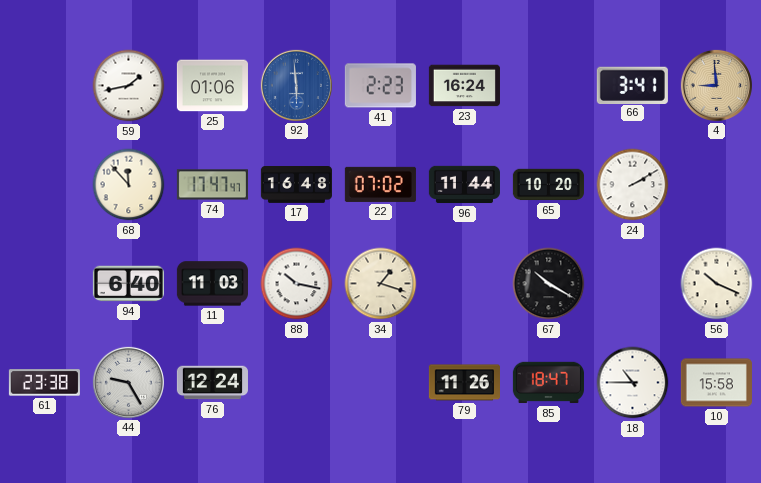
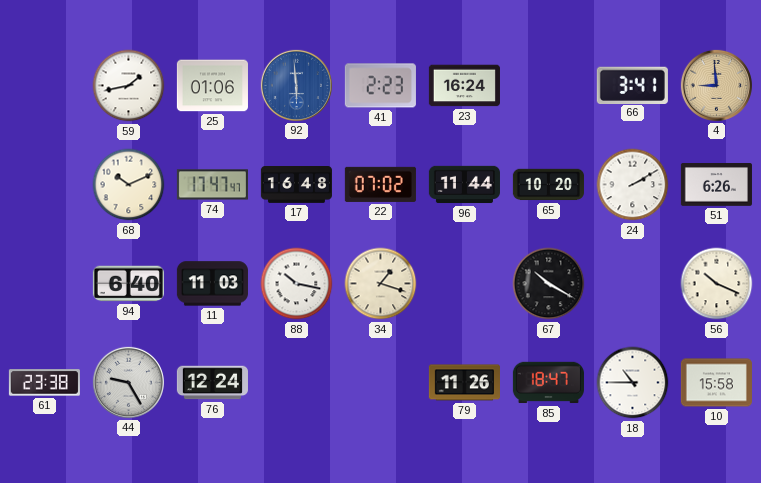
68: 11:53 -> 10:11 (129, 185)
51: none -> 6:26 (716, 185)
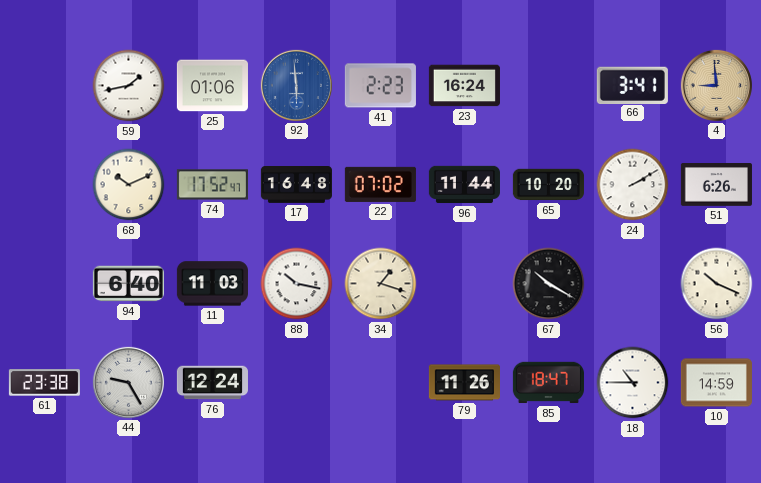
74: 17:47 -> 17:52 (212, 185)
10: 15:58 -> 14:59 (716, 383)
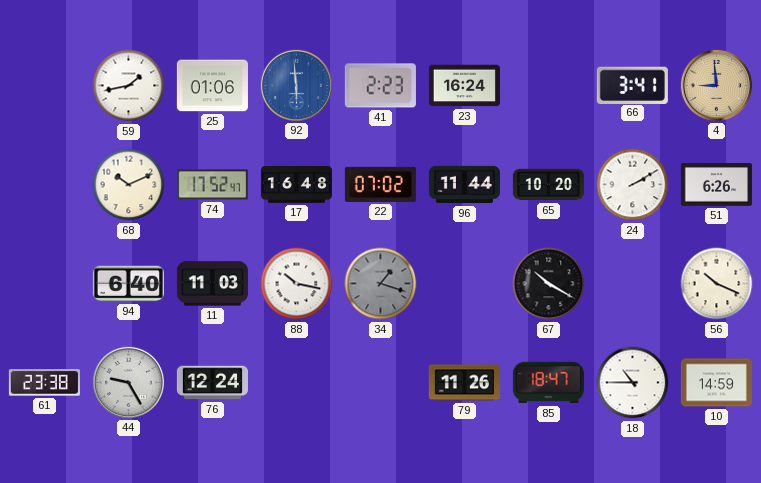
34 dial: cream -> grey (381, 284)
